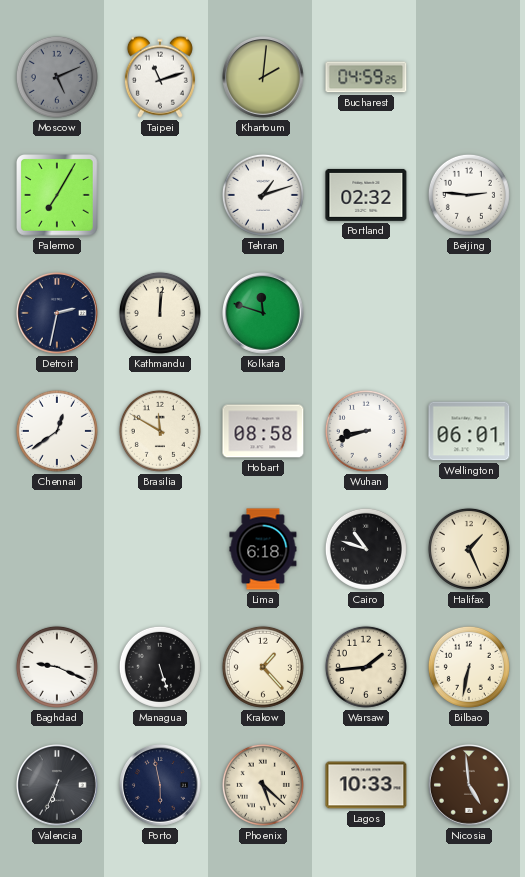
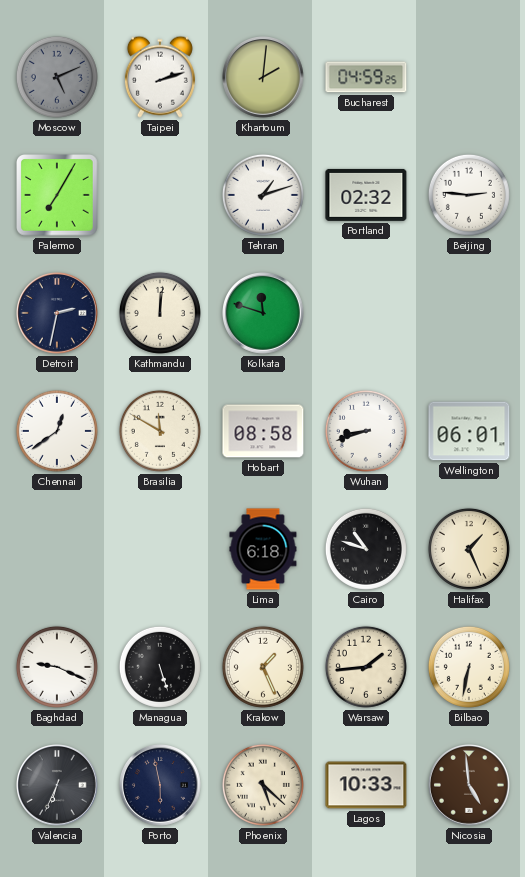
Taipei: 11:12 -> 2:12 (160, 77)
Krakow: 1:23 -> 1:26 (263, 667)
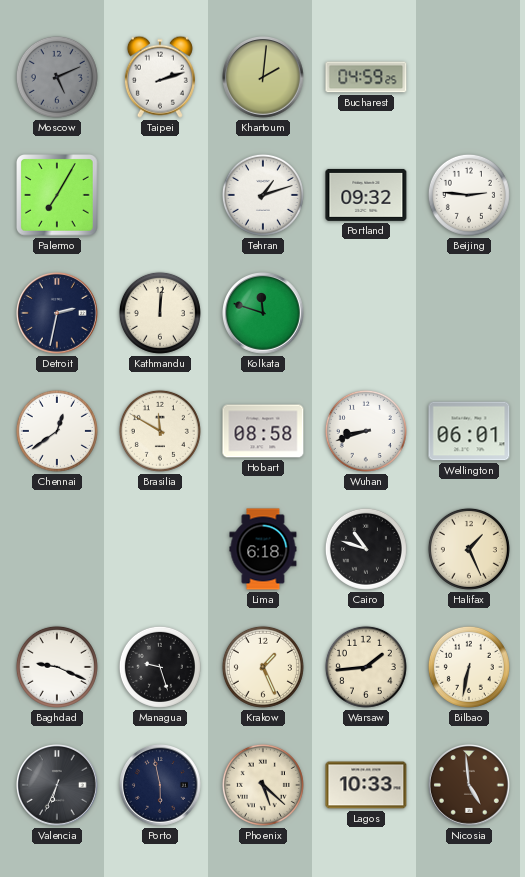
Portland: 02:32 -> 09:32 (366, 195)
Managua: 5:27 -> 9:27 (160, 667)
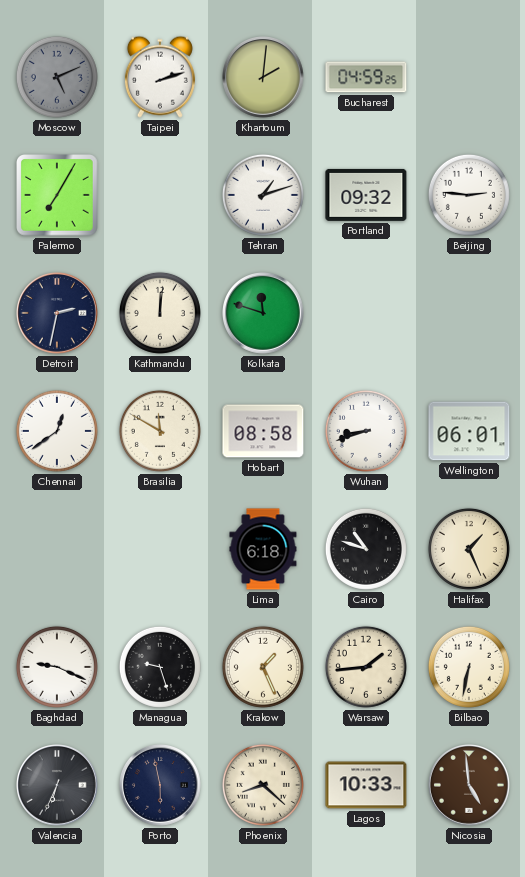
Phoenix: 5:22 -> 8:22 (263, 785)
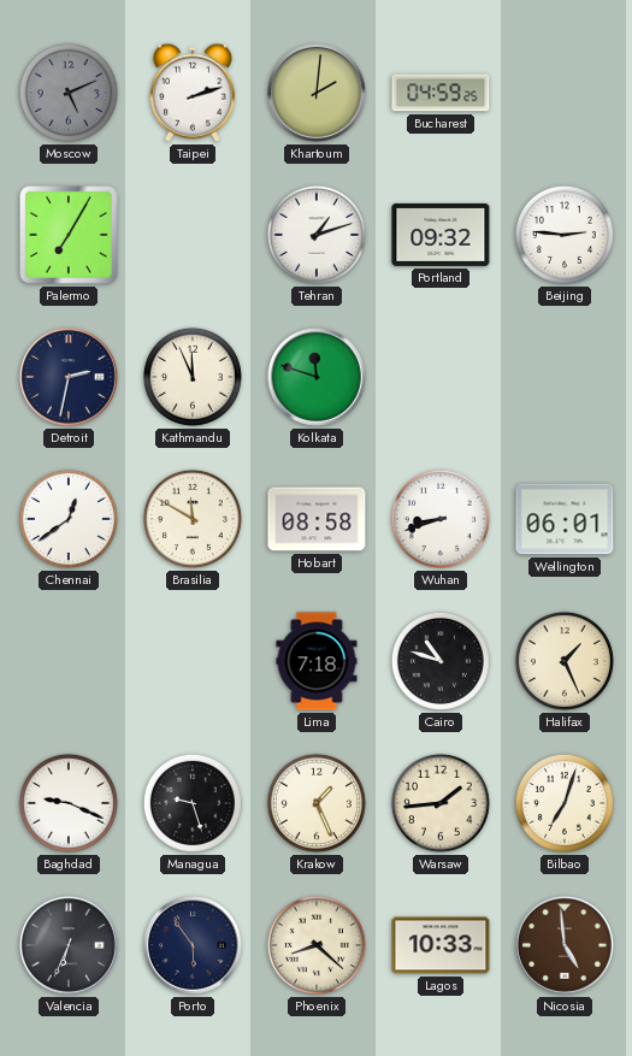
Kathmandu: 12:01 -> 11:56 (193, 377)
Lima: 6:18 -> 7:18 (317, 661)
Bilbao: 6:32 -> 7:03 (565, 803)
Porto: 5:58 -> 5:54 (194, 946)
